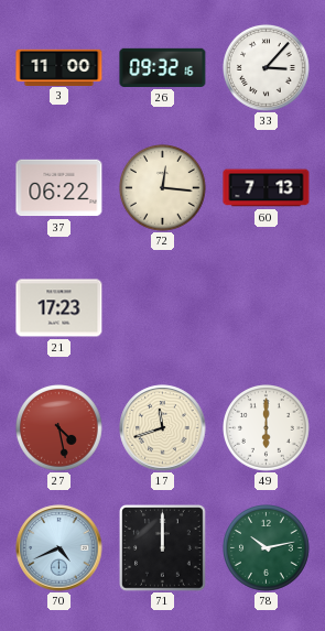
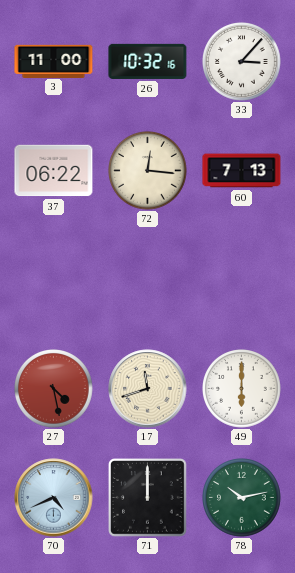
26: 09:32 -> 10:32 (148, 61)
21: 17:23 -> none (59, 308)
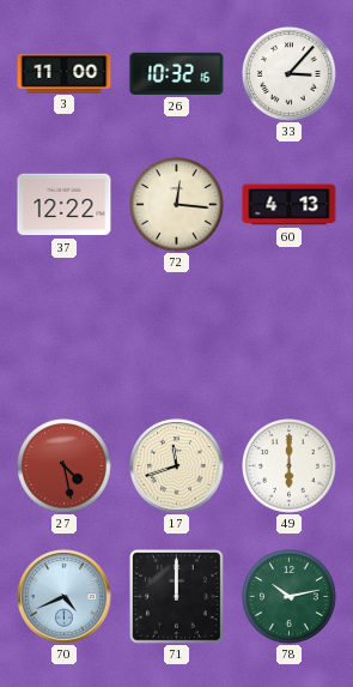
37: 06:22 -> 12:22 (65, 205)
60: 7:13 -> 4:13 (290, 205)
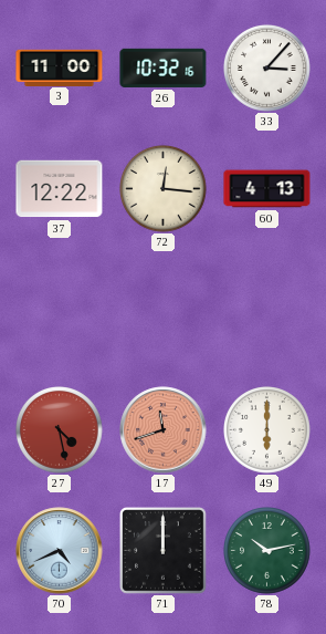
17 dial: cream -> salmon (164, 430)
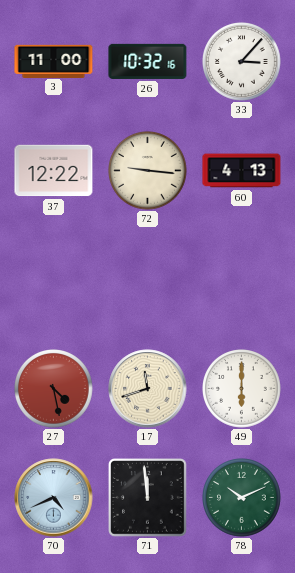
72: 12:16 -> 9:16 (148, 171)
17 dial: salmon -> cream (148, 389)
71: 12:00 -> 11:59 (148, 498)
78: 10:13 -> 10:11 (242, 498)
